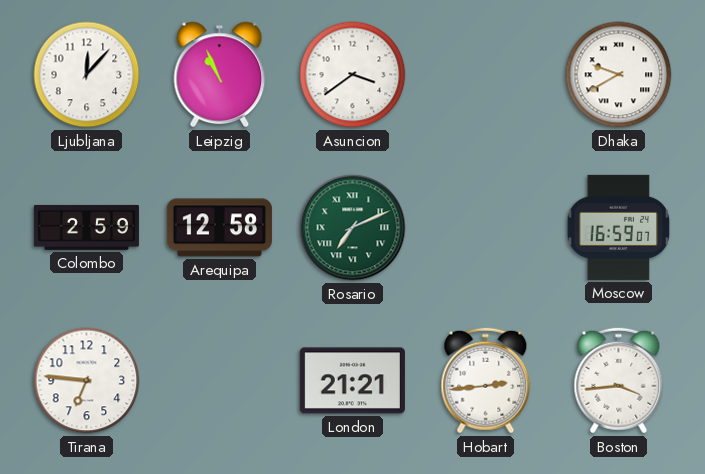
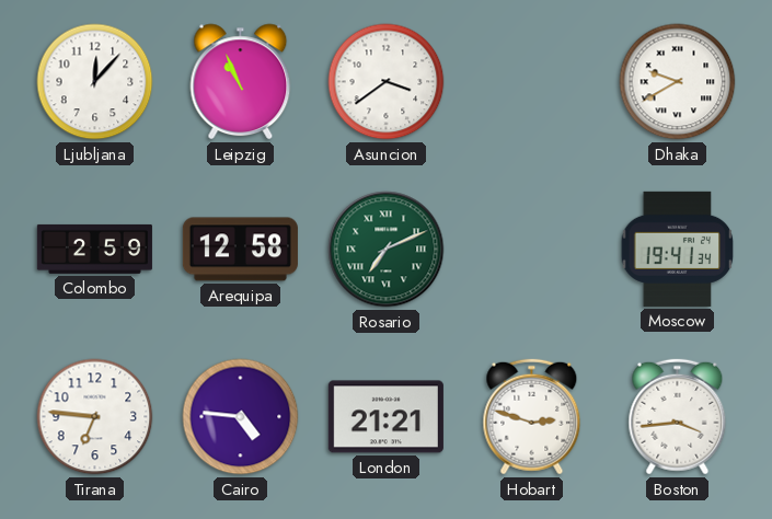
Moscow: 16:59 -> 19:41 (678, 249)
Cairo: none -> 4:46 (241, 417)
Hobart: 2:44 -> 2:48 (532, 417)
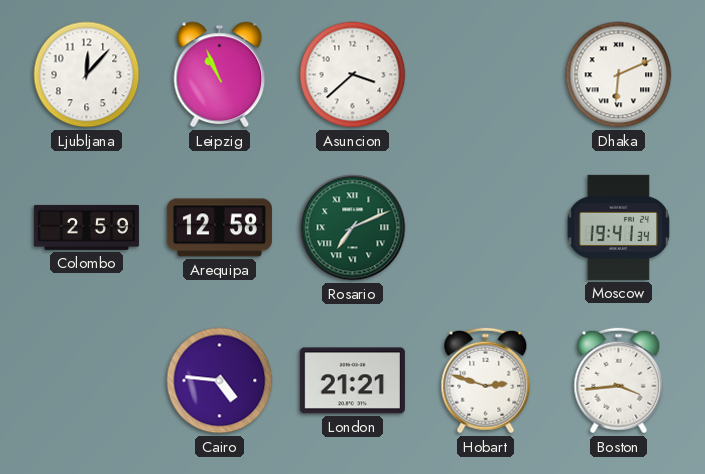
Asuncion: 3:39 -> 3:38 (353, 75)
Dhaka: 9:40 -> 6:11 (619, 75)
Tirana: 6:46 -> none (95, 417)
